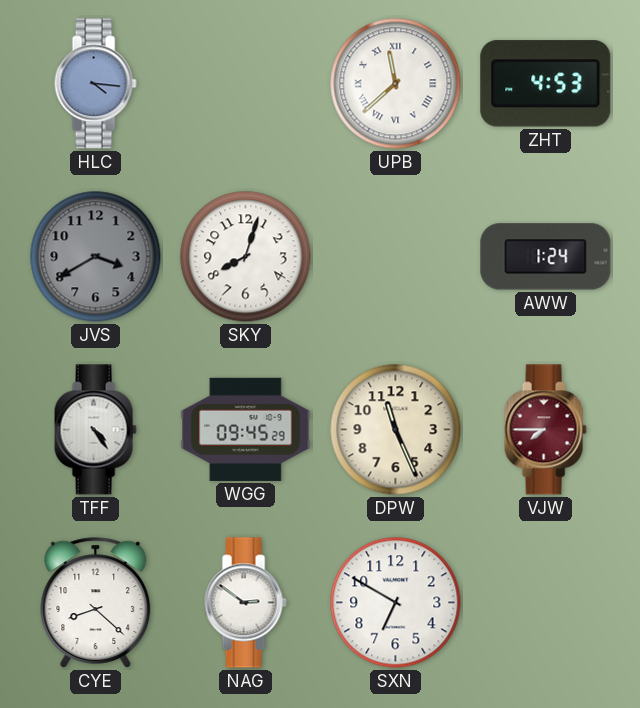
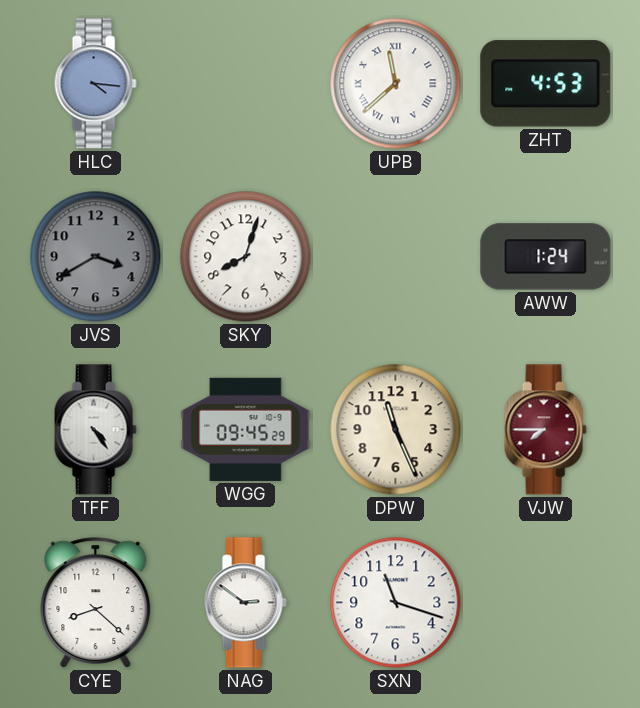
SXN: 6:50 -> 11:18 (396, 603)
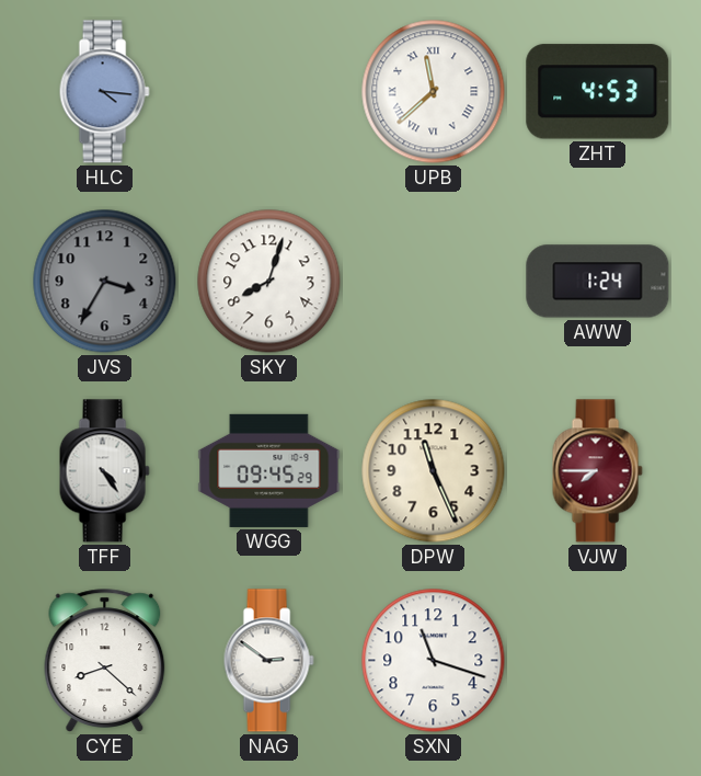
JVS: 3:40 -> 3:35 (105, 282)
